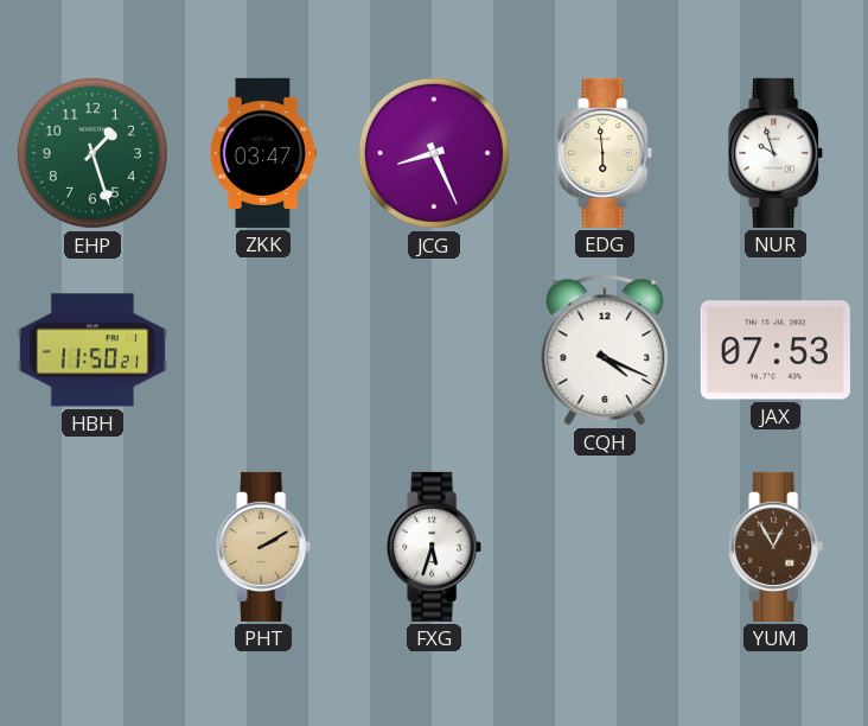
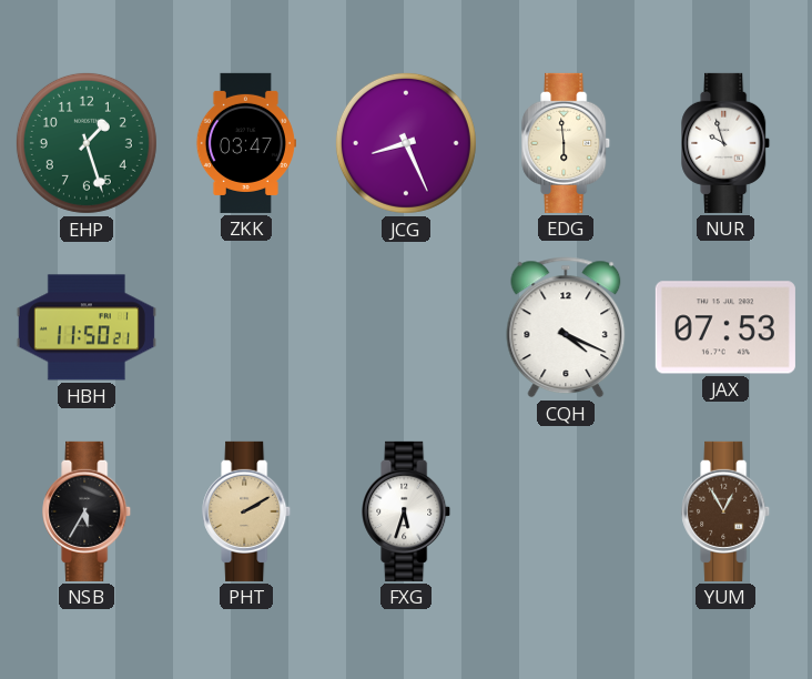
NSB: none -> 5:35 (88, 511)
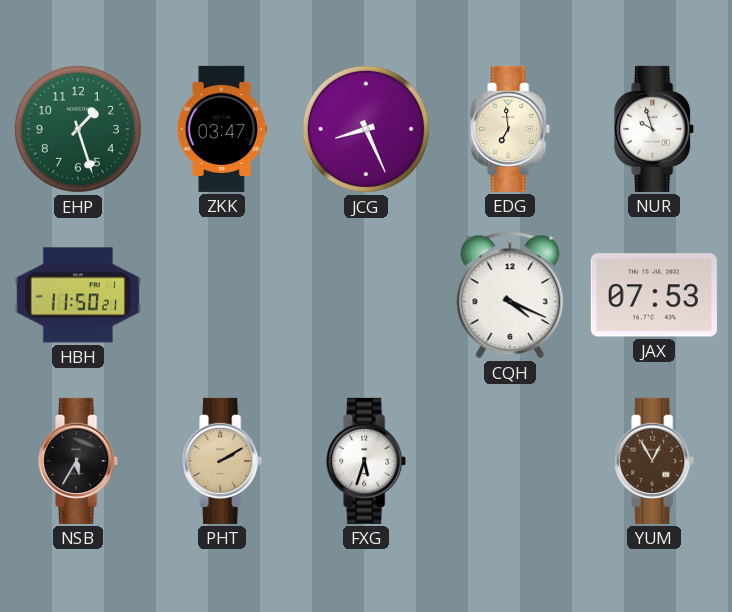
EDG: 5:59 -> 6:59 (511, 129)
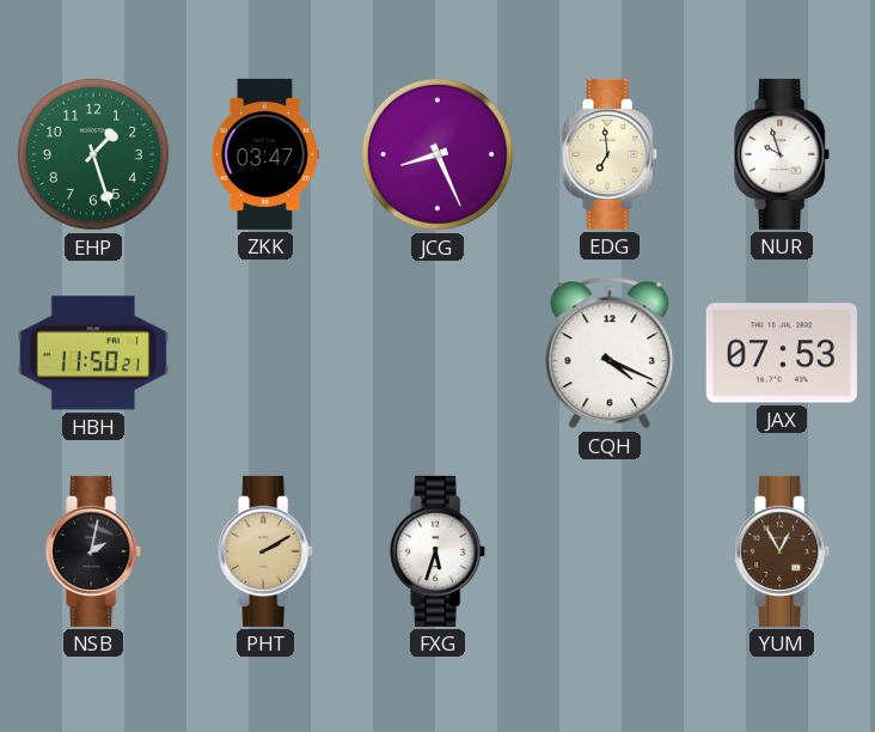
NSB: 5:35 -> 2:02 (94, 551)
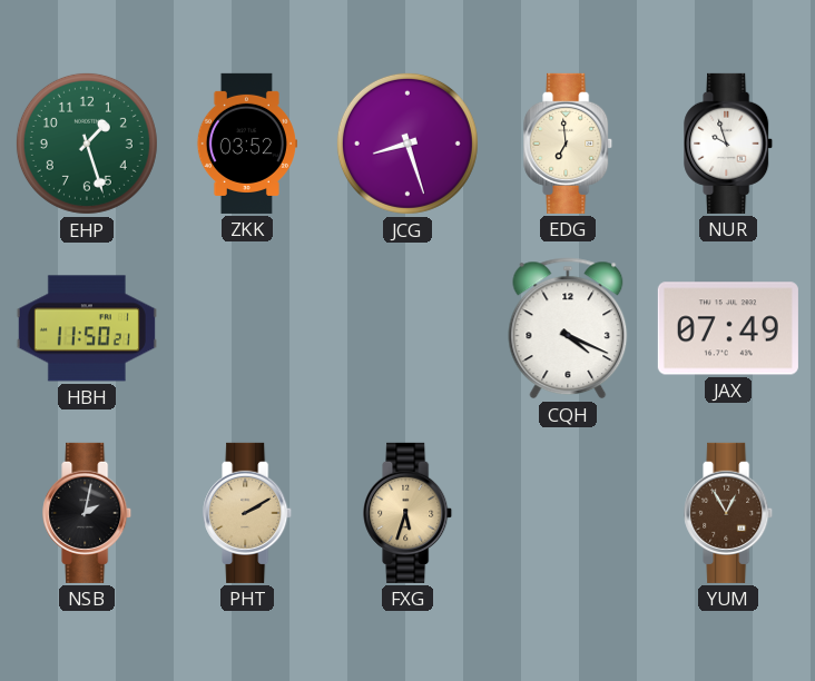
ZKK: 03:47 -> 03:52 (246, 144)
JCG: 8:26 -> 8:27 (407, 144)
JAX: 07:53 -> 07:49 (728, 328)
FXG dial: white -> champagne (409, 513)
